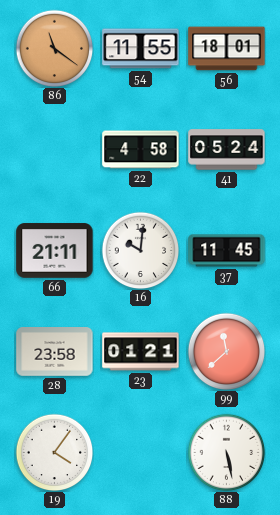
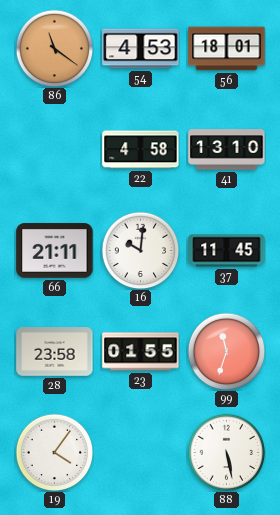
54: 11:55 -> 4:53 (141, 49)
41: 05:24 -> 13:10 (227, 150)
23: 01:21 -> 01:55 (141, 352)
99: 11:38 -> 11:33 (226, 351)
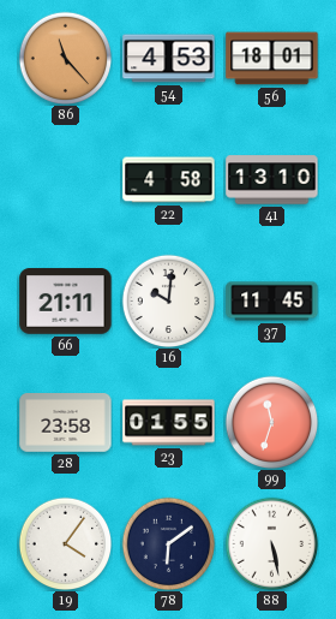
86: 11:21 -> 11:23 (65, 58)
78: none -> 6:09 (168, 543)
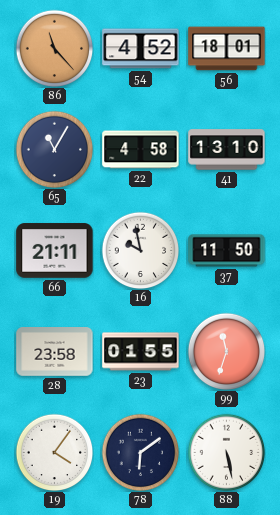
54: 4:53 -> 4:52 (141, 49)
65: none -> 11:05 (54, 149)
16: 10:01 -> 9:58 (140, 250)
37: 11:45 -> 11:50 (227, 251)
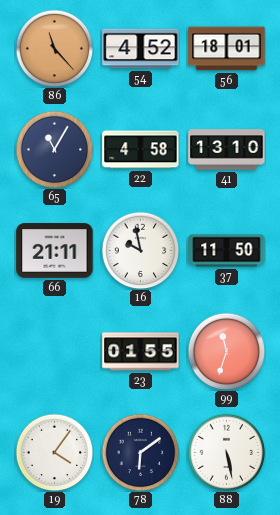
28: 23:58 -> none (55, 352)
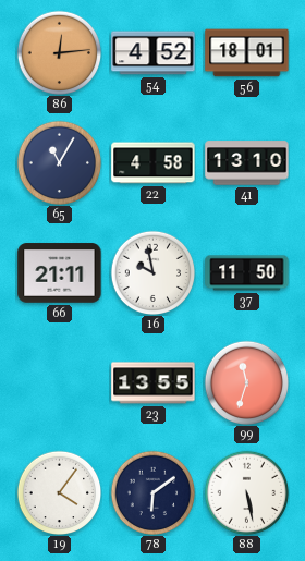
86: 11:23 -> 12:14 (59, 52)
23: 01:55 -> 13:55 (154, 383)
